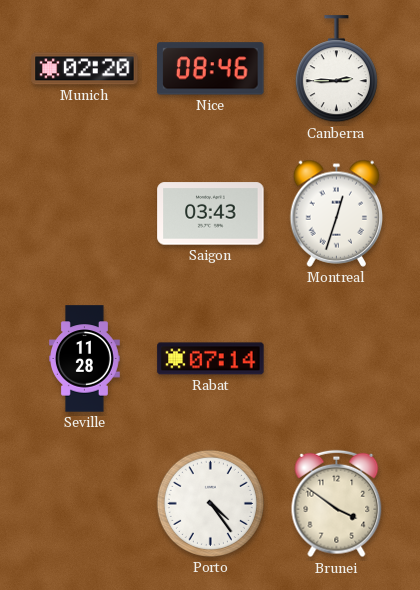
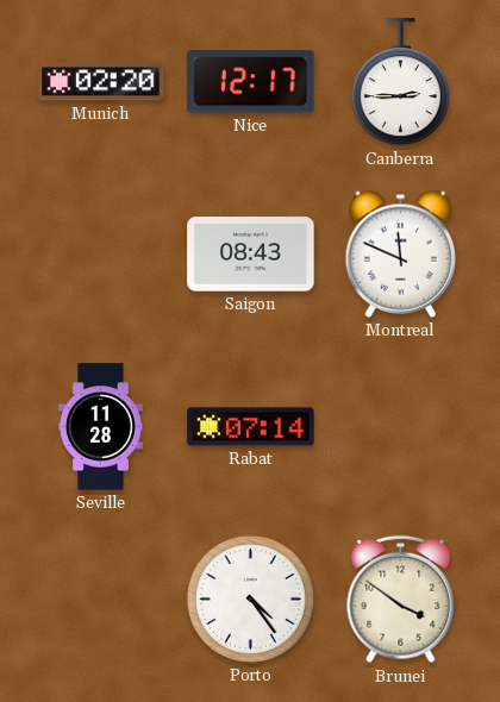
Nice: 08:46 -> 12:17 (251, 82)
Saigon: 03:43 -> 08:43 (251, 255)
Montreal: 12:33 -> 11:49 (401, 253)
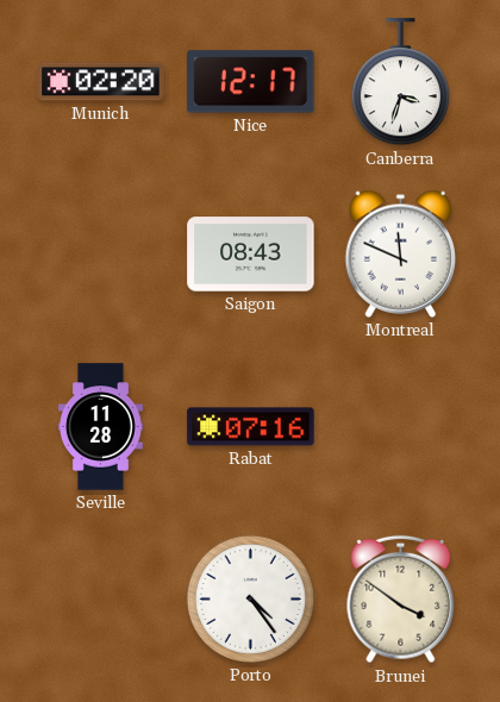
Canberra: 2:45 -> 3:33 (400, 82)
Rabat: 07:14 -> 07:16 (251, 427)
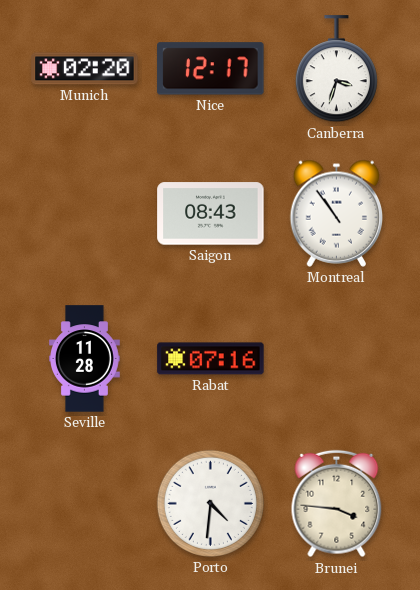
Montreal: 11:49 -> 10:54 (337, 213)
Porto: 4:24 -> 4:31 (210, 503)
Brunei: 3:51 -> 3:46 (337, 504)
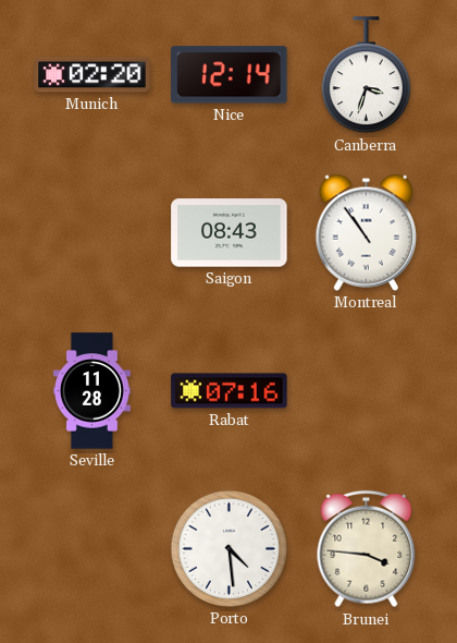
Nice: 12:17 -> 12:14 (230, 75)
Porto: 4:31 -> 4:29 (228, 548)
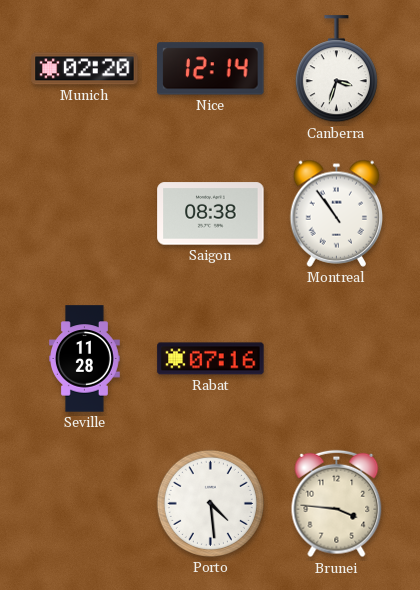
Saigon: 08:43 -> 08:38 (211, 214)
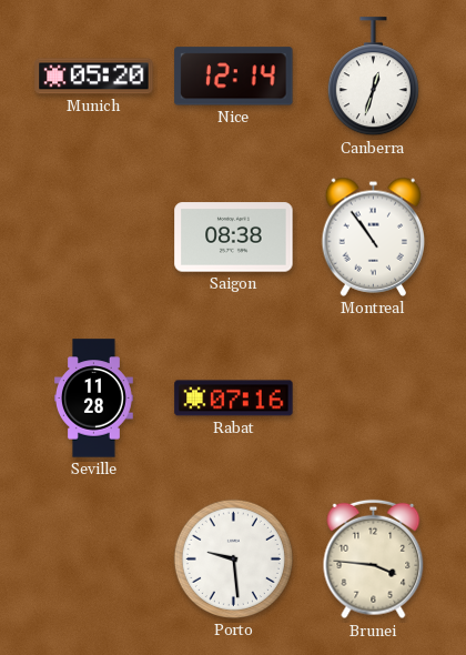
Munich: 02:20 -> 05:20 (94, 77)
Canberra: 3:33 -> 12:33 (373, 77)
Porto: 4:29 -> 9:29 (233, 558)
